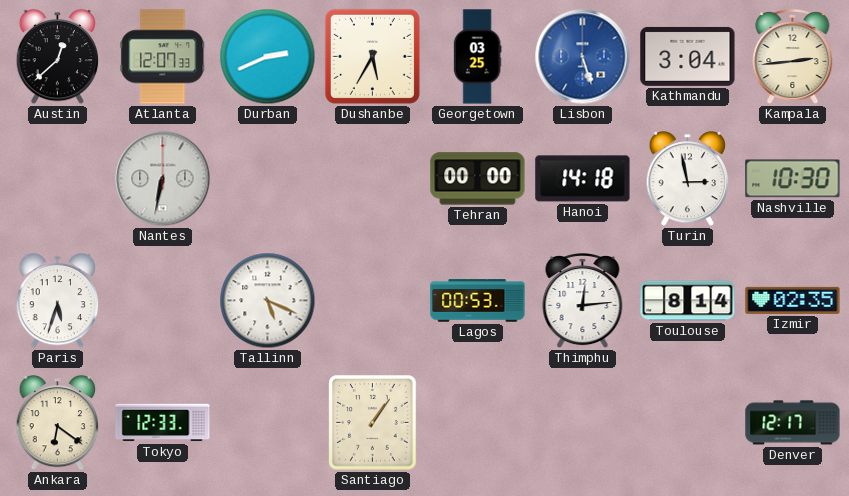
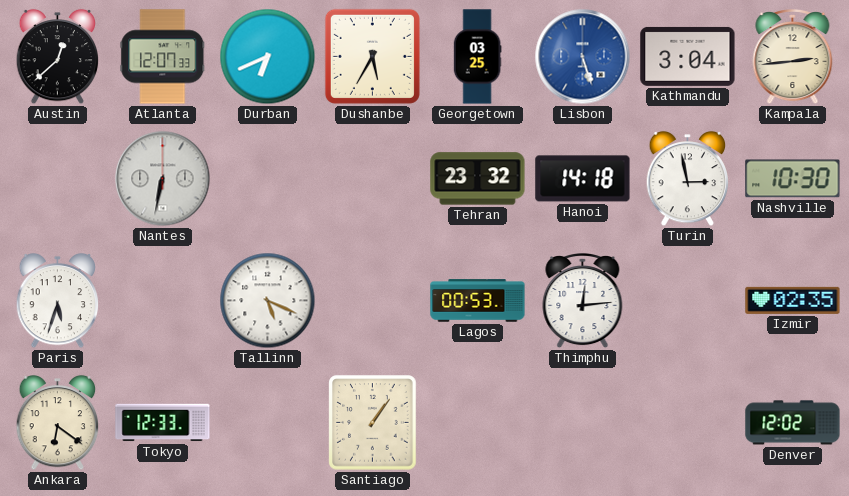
Durban: 2:41 -> 6:41 (268, 57)
Tehran: 00:00 -> 23:32 (478, 179)
Toulouse: 8:14 -> none (688, 301)
Denver: 12:17 -> 12:02 (793, 423)
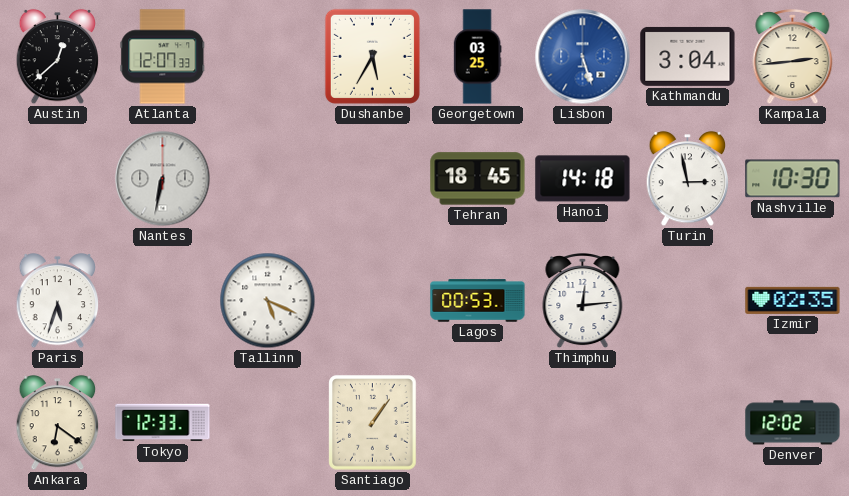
Durban: 6:41 -> none (268, 57)
Tehran: 23:32 -> 18:45 (478, 179)
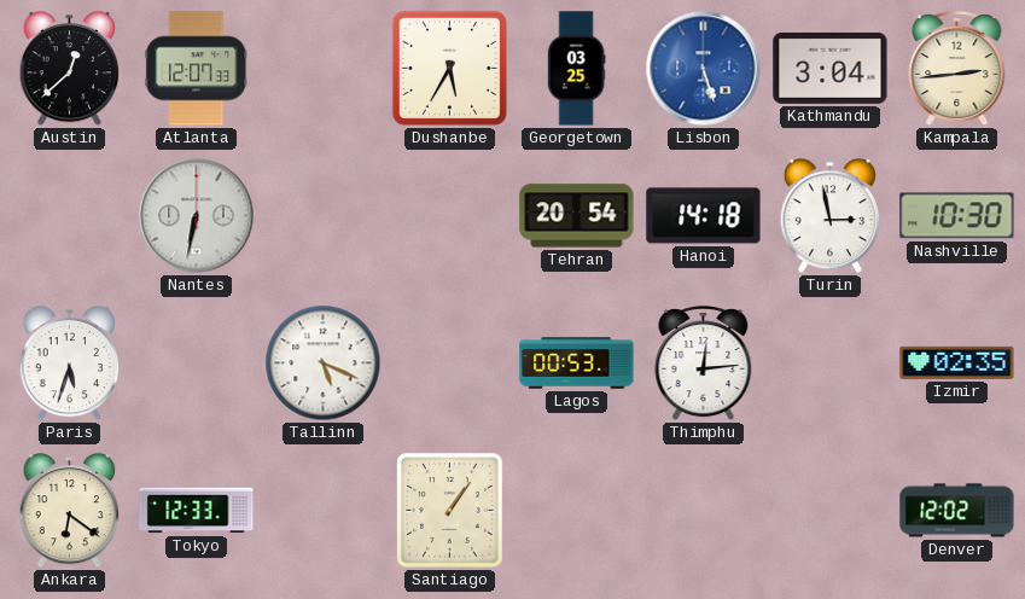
Tehran: 18:45 -> 20:54 (577, 216)
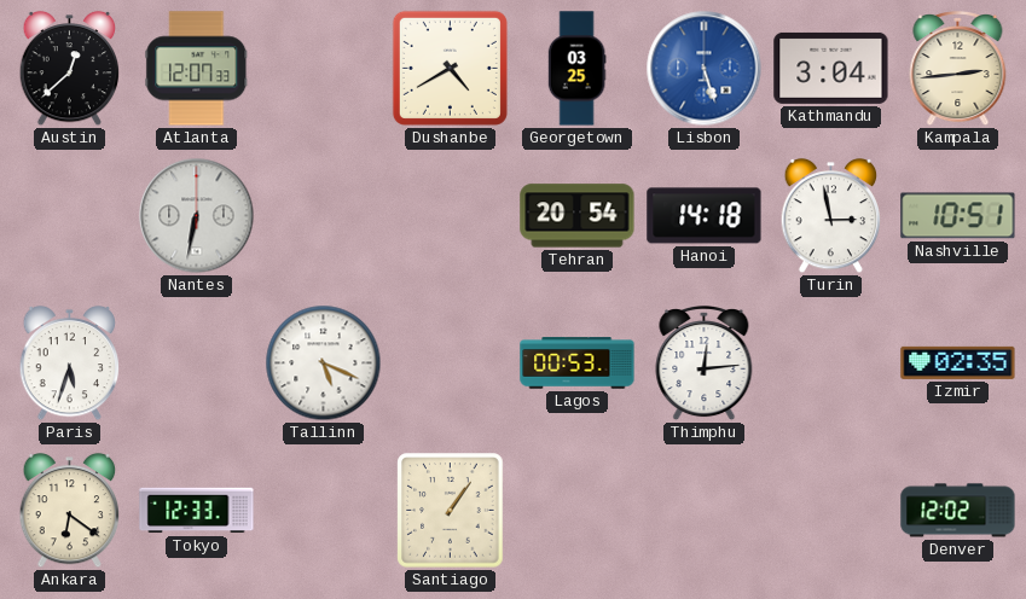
Dushanbe: 5:35 -> 4:40 (450, 68)
Nashville: 10:30 -> 10:51 (958, 216)
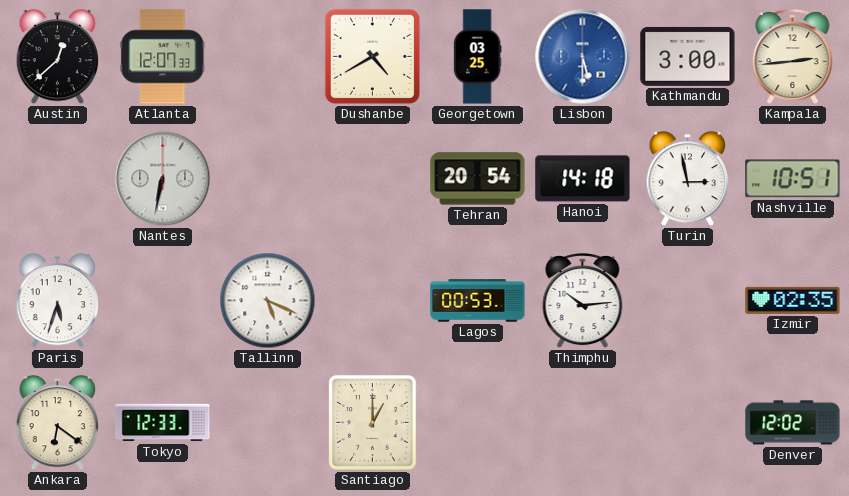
Lisbon: 5:27 -> 5:30 (583, 57)
Kathmandu: 3:04 -> 3:00 (688, 56)
Thimphu: 12:14 -> 10:14 (583, 302)
Santiago: 1:06 -> 1:00 (373, 423)
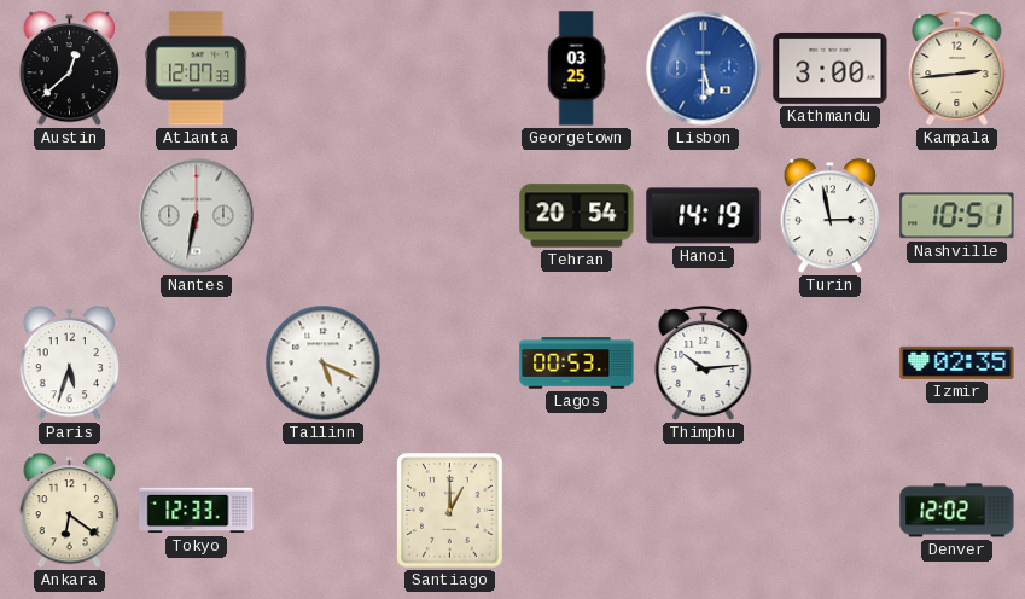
Dushanbe: 4:40 -> none (372, 56)
Hanoi: 14:18 -> 14:19 (704, 216)
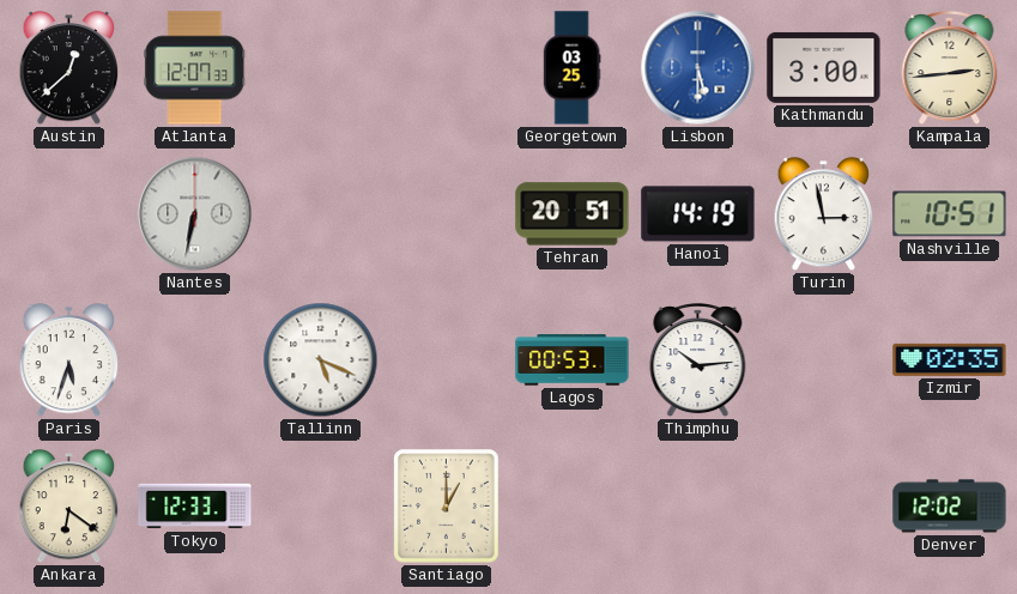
Tehran: 20:54 -> 20:51 (573, 214)
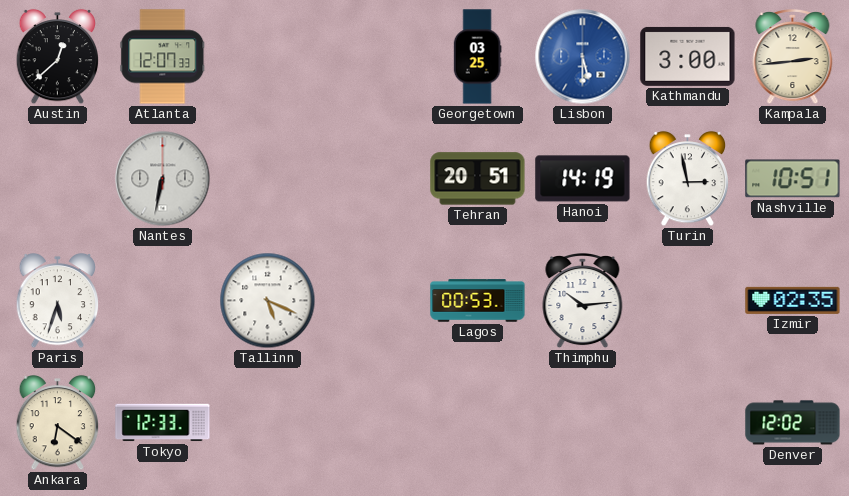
Santiago: 1:00 -> none (447, 507)
